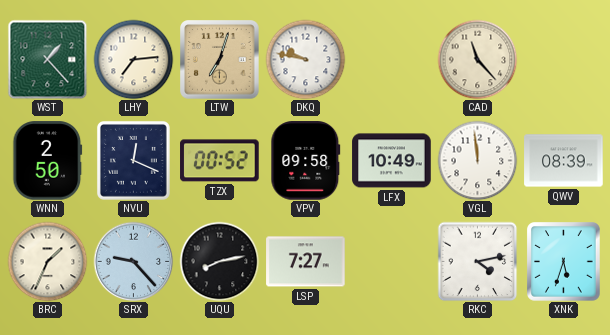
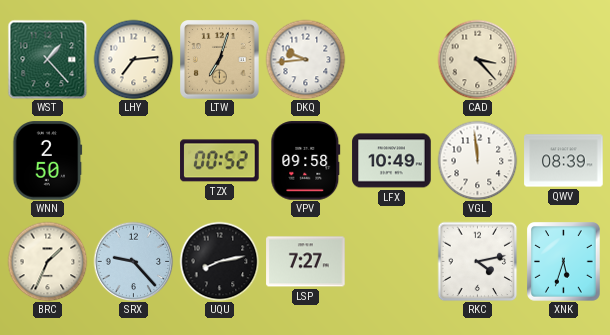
DKQ: 9:47 -> 9:44 (305, 59)
CAD: 11:23 -> 3:23 (477, 59)
NVU: 12:19 -> none (133, 160)
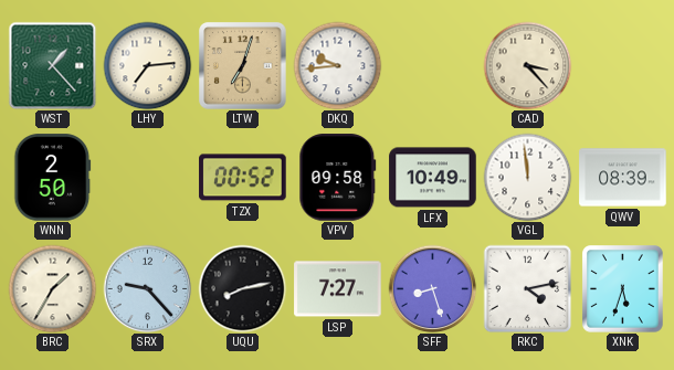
BRC: 1:34 -> 1:35 (52, 288)
SFF: none -> 8:27 (432, 288)
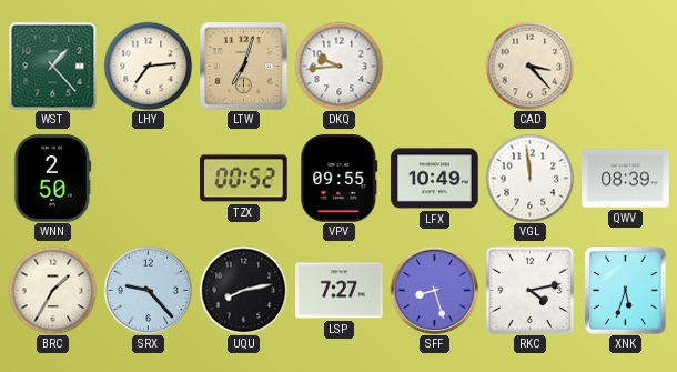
VPV: 09:58 -> 09:55 (340, 179)
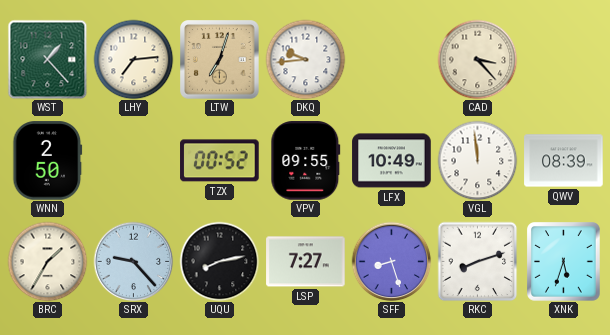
RKC: 4:13 -> 8:12 (477, 261)
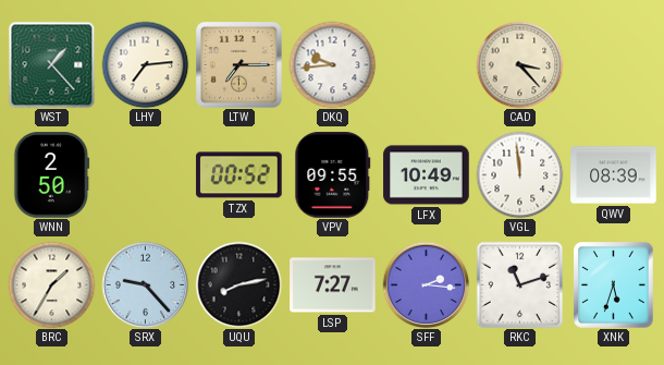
LTW: 7:03 -> 7:15 (239, 65)
SFF: 8:27 -> 2:16 (426, 284)
RKC: 8:12 -> 11:12 (519, 284)
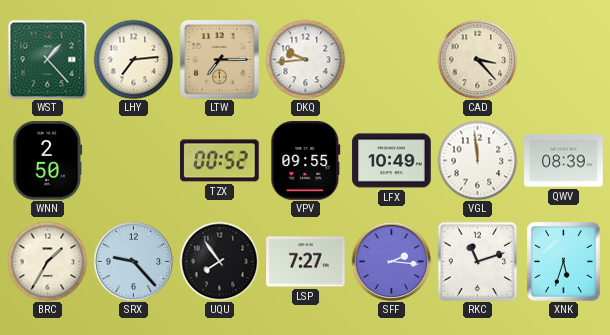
UQU: 8:13 -> 7:54 (219, 261)
